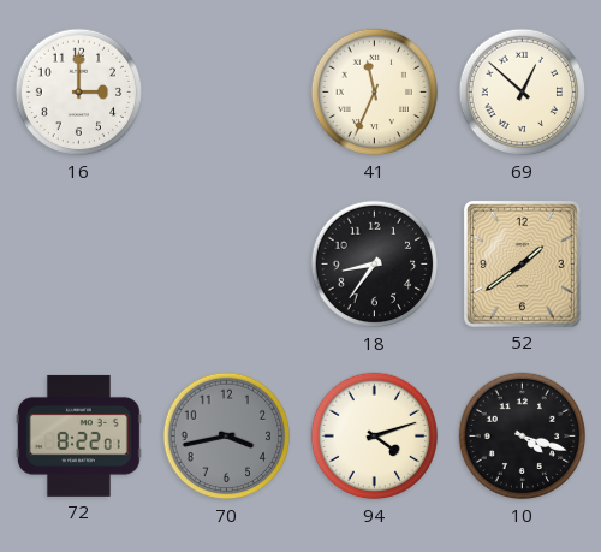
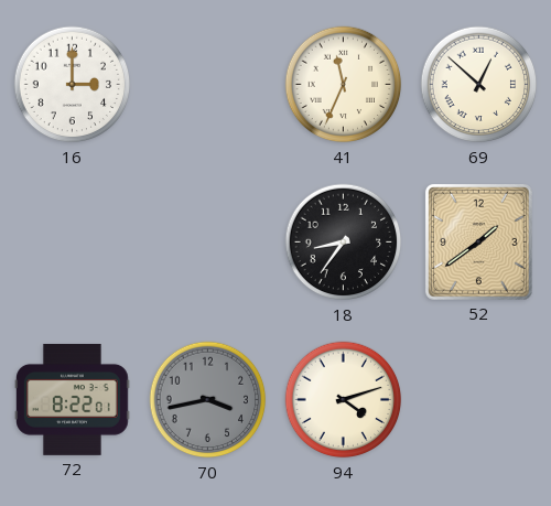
10: 4:18 -> none (523, 437)
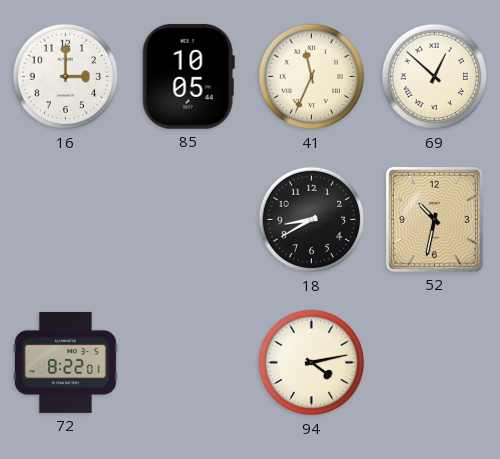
85: none -> 10:05 (188, 76)
18: 8:36 -> 8:40 (312, 220)
52: 1:39 -> 10:32 (434, 219)
70: 3:43 -> none (208, 400)
94: 4:12 -> 4:13 (312, 363)
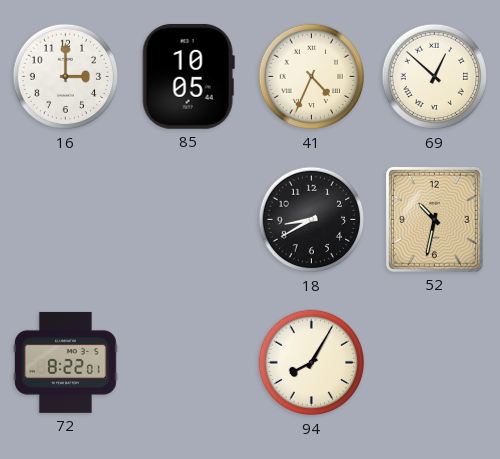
41: 11:34 -> 4:34 (312, 77)
94: 4:13 -> 8:05 (312, 363)
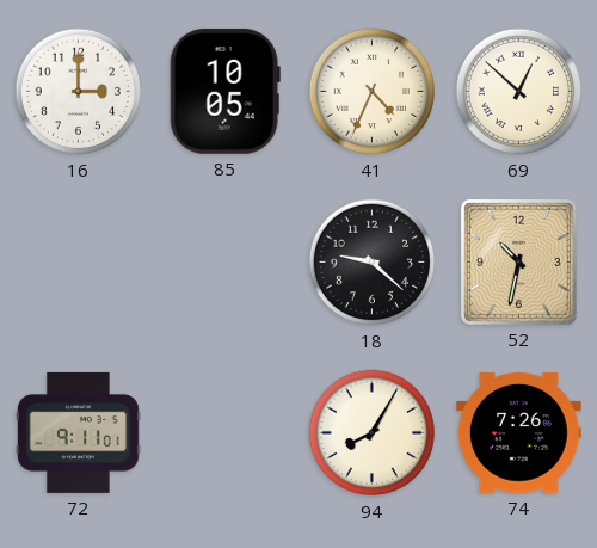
18: 8:40 -> 9:22 (373, 263)
72: 8:22 -> 9:11 (79, 432)
74: none -> 7:26 (519, 433)
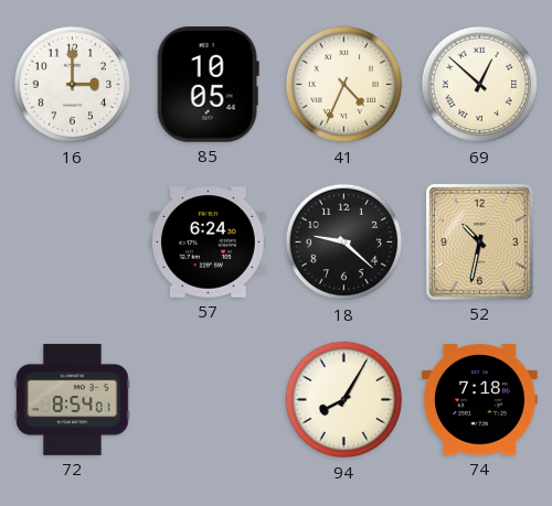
57: none -> 6:24 (209, 243)
72: 9:11 -> 8:54 (73, 399)
74: 7:26 -> 7:18 (480, 400)
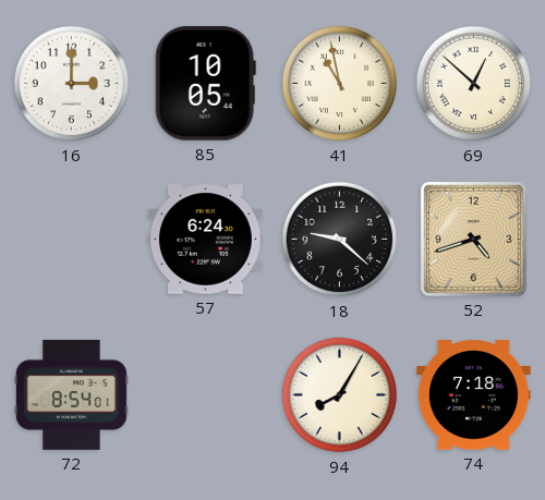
41: 4:34 -> 10:58 (340, 84)
52: 10:32 -> 4:42 (473, 239)
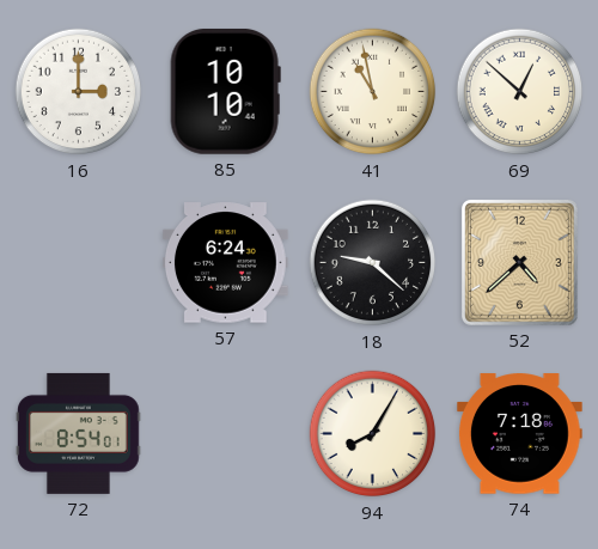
85: 10:05 -> 10:10 (225, 91)
52: 4:42 -> 4:38 (519, 262)
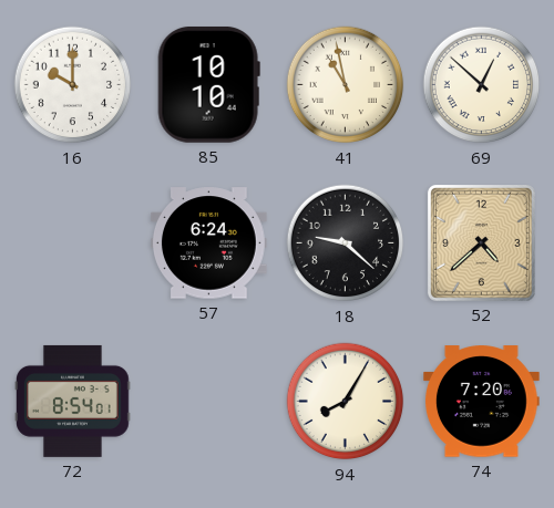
16: 3:00 -> 10:00 (73, 85)
74: 7:18 -> 7:20 (482, 402)
